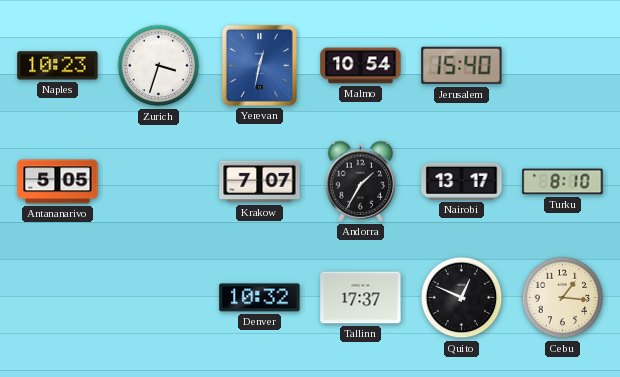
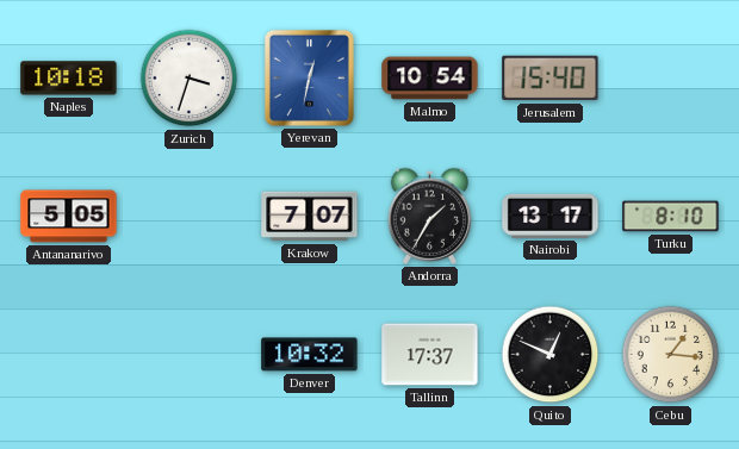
Naples: 10:23 -> 10:18 (69, 79)
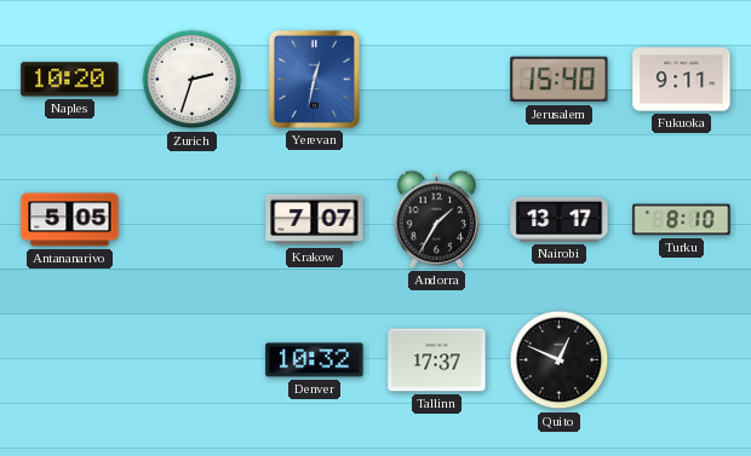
Naples: 10:18 -> 10:20 (70, 80)
Zurich: 3:33 -> 2:33 (193, 80)
Malmo: 10:54 -> none (430, 79)
Fukuoka: none -> 9:11 (682, 80)
Cebu: 1:16 -> none (671, 355)
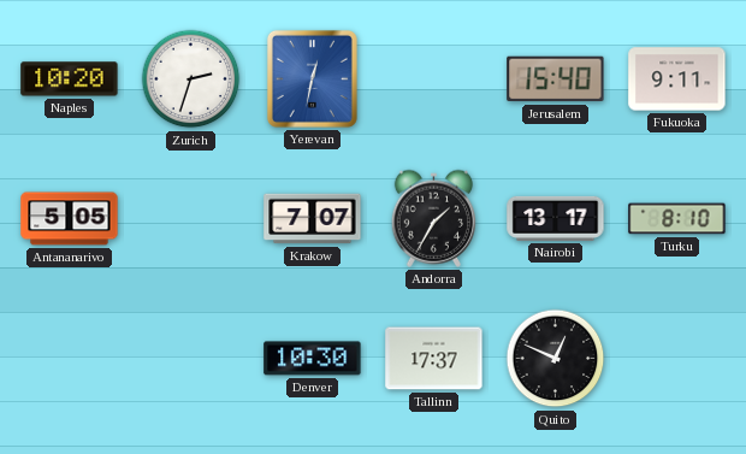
Denver: 10:32 -> 10:30 (313, 359)
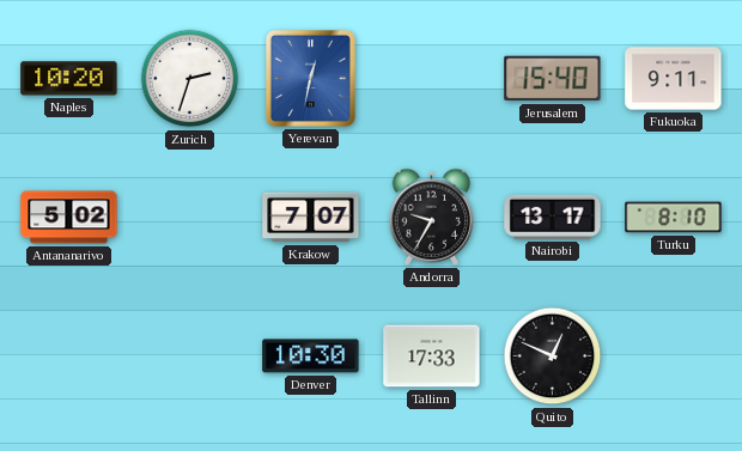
Antananarivo: 5:05 -> 5:02 (69, 218)
Andorra: 1:35 -> 9:35 (431, 217)
Tallinn: 17:37 -> 17:33 (432, 356)
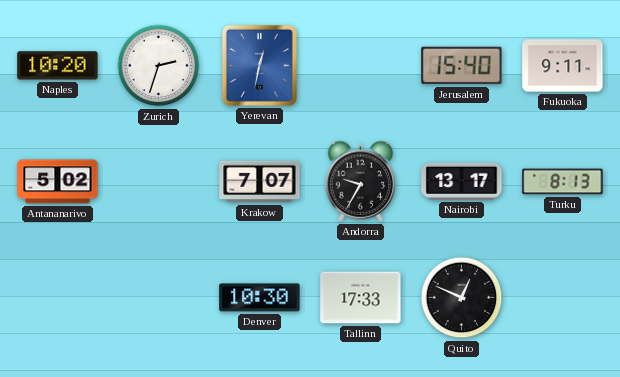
Turku: 8:10 -> 8:13 (563, 182)
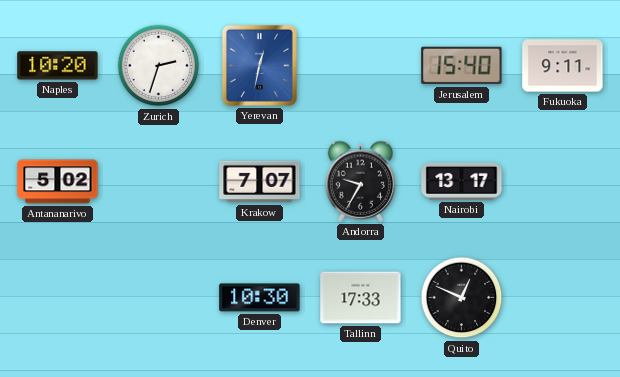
Turku: 8:13 -> none (563, 182)
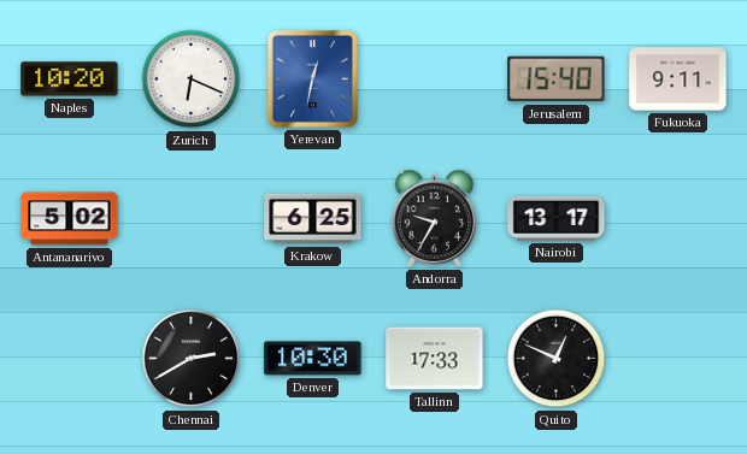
Zurich: 2:33 -> 6:19 (192, 79)
Krakow: 7:07 -> 6:25 (313, 219)
Chennai: none -> 2:40 (192, 359)
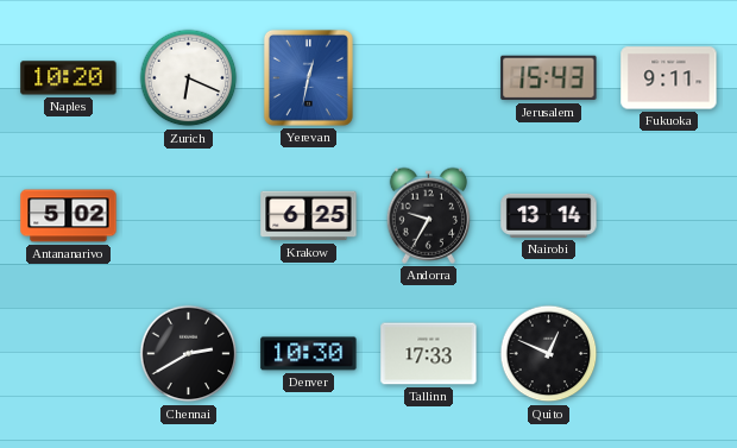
Jerusalem: 15:40 -> 15:43 (549, 78)
Nairobi: 13:17 -> 13:14 (549, 215)
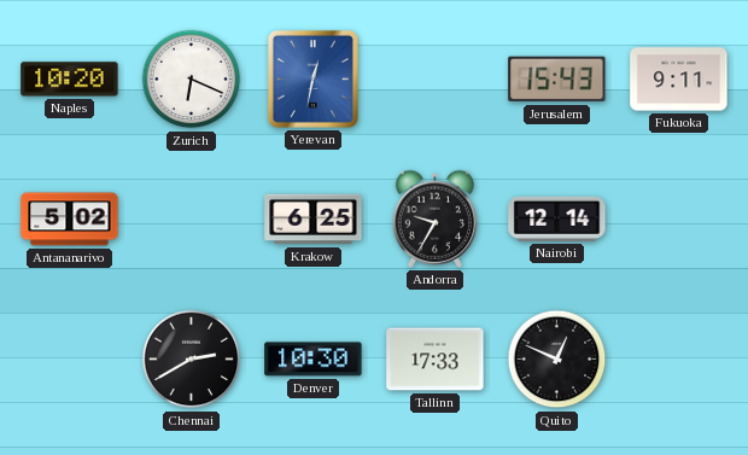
Nairobi: 13:14 -> 12:14 (557, 218)
